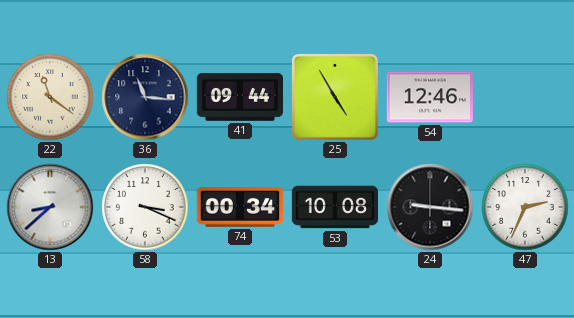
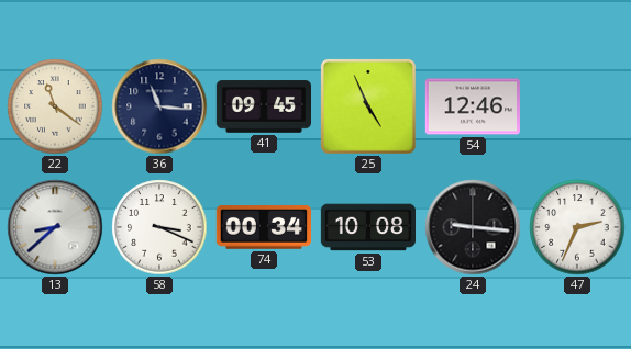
41: 09:44 -> 09:45 (263, 106)
25: 4:55 -> 4:56 (368, 106)
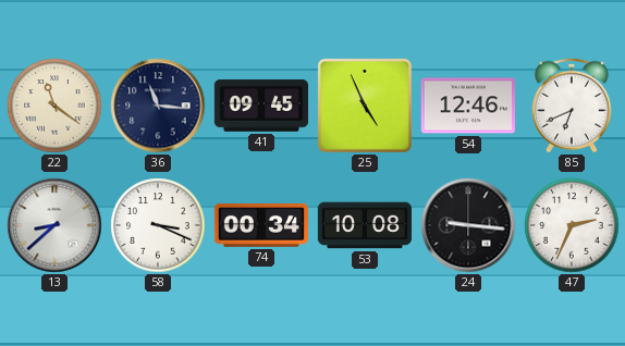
85: none -> 6:41 (572, 106)
